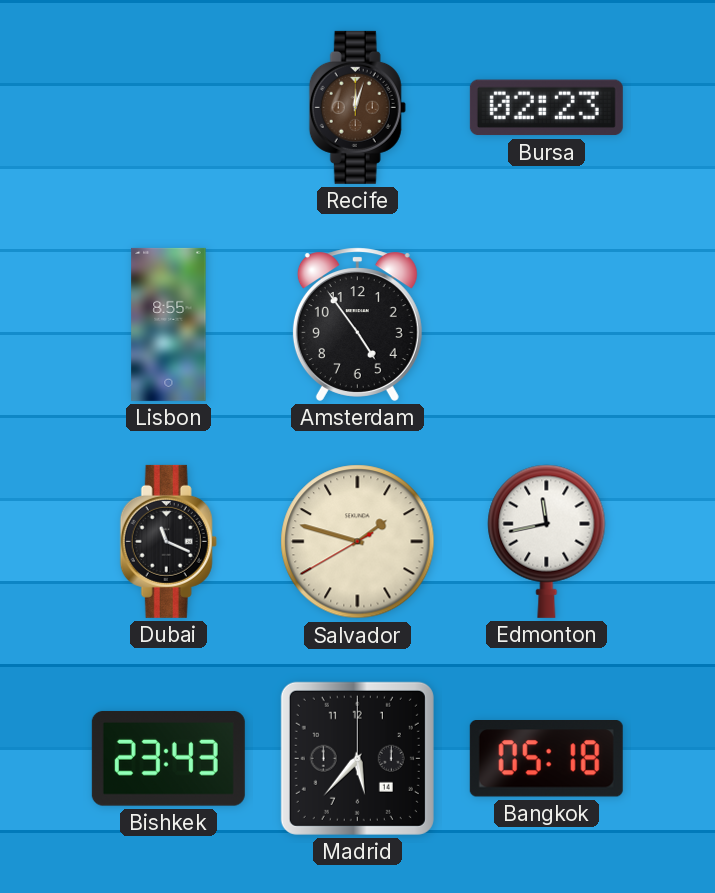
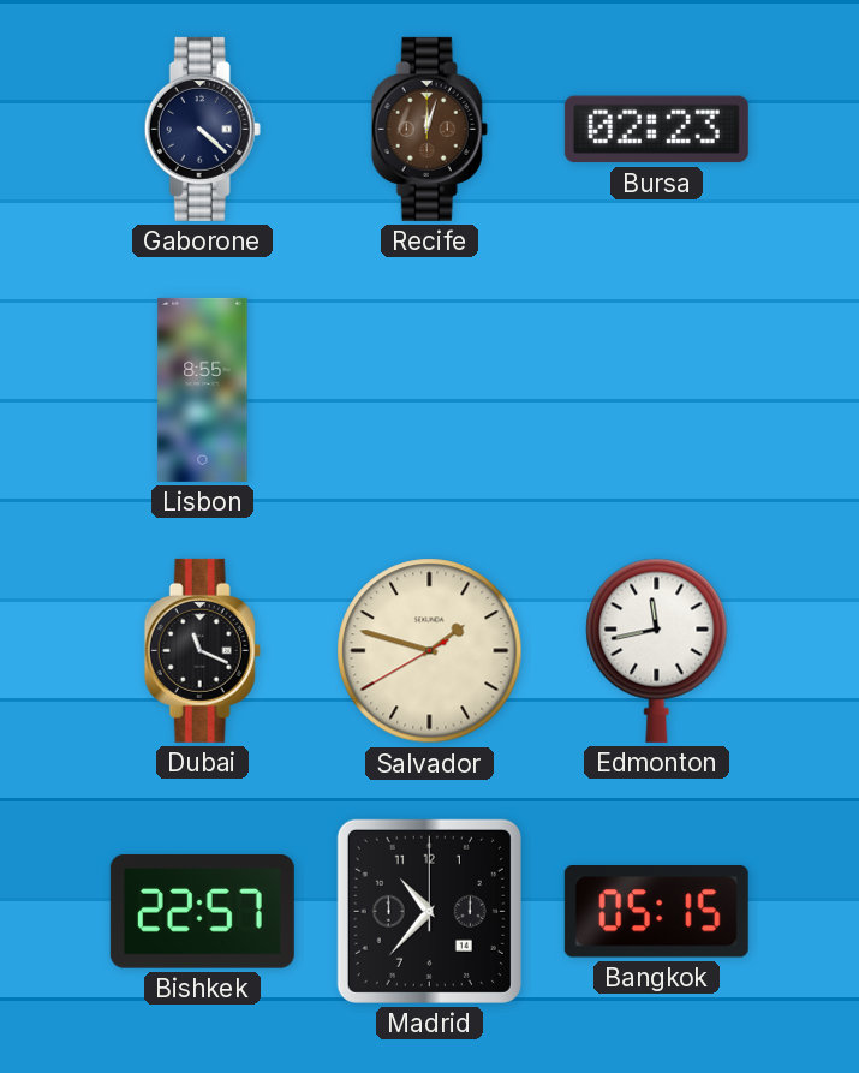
Gaborone: none -> 4:22 (202, 129)
Amsterdam: 4:54 -> none (357, 324)
Bishkek: 23:43 -> 22:57 (202, 911)
Madrid: 5:37 -> 10:37 (429, 911)
Bangkok: 05:18 -> 05:15 (656, 912)
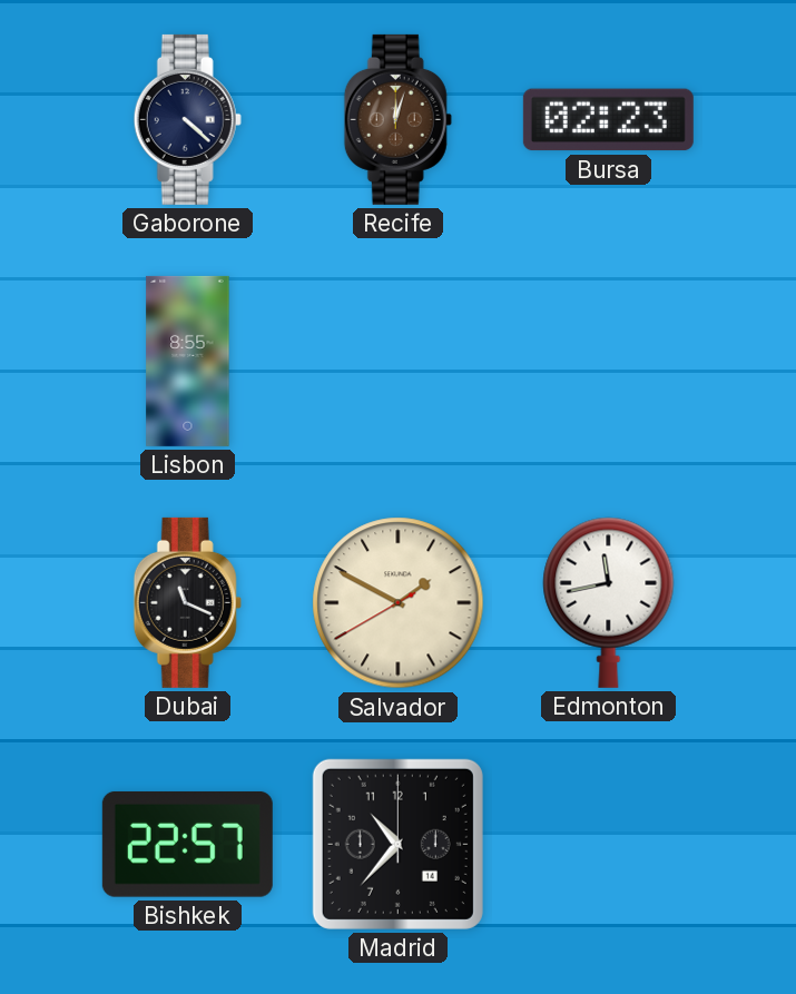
Salvador: 1:47 -> 1:49 (399, 603)
Bangkok: 05:15 -> none (656, 912)
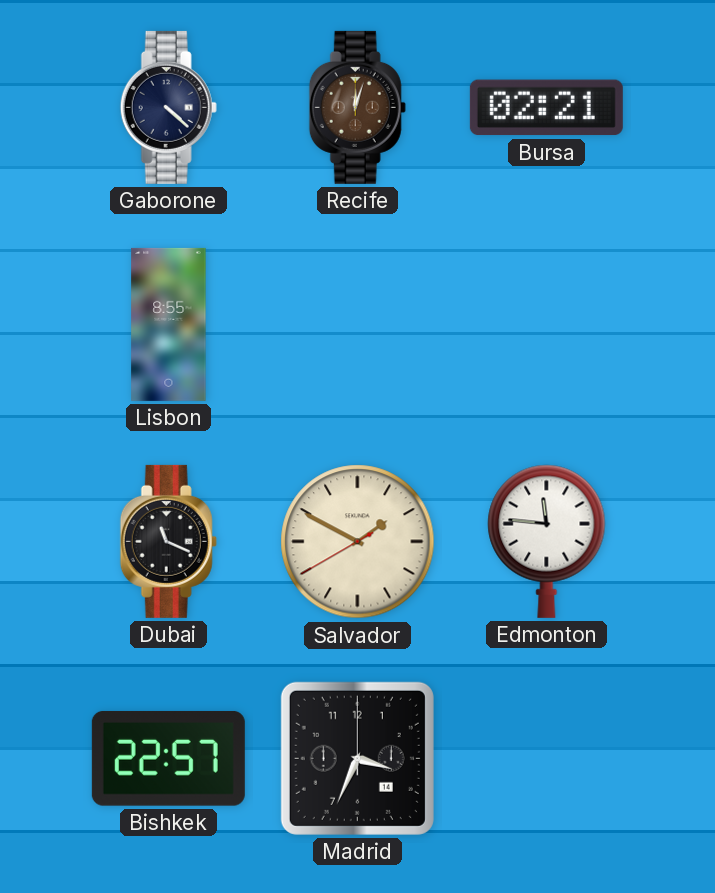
Bursa: 02:23 -> 02:21 (546, 108)
Edmonton: 11:43 -> 11:46 (547, 541)
Madrid: 10:37 -> 3:34 (357, 758)
